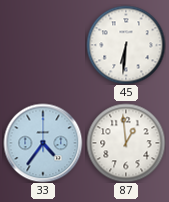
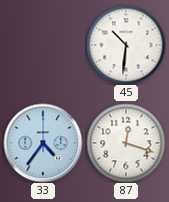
45: 6:31 -> 10:31 (126, 45)
87: 12:59 -> 12:18 (126, 143)
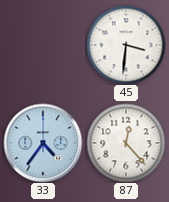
45: 10:31 -> 3:31 (126, 45)
87: 12:18 -> 12:23 (126, 143)
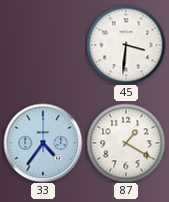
87: 12:23 -> 1:20 (126, 143)
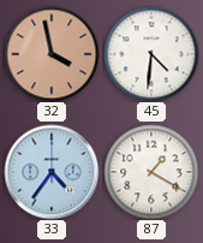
32: none -> 3:58 (52, 54)
45: 3:31 -> 4:31 (151, 54)
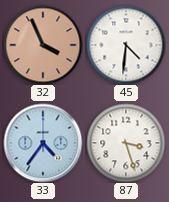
32: 3:58 -> 3:56 (43, 45)
87: 1:20 -> 3:27 (126, 143)
